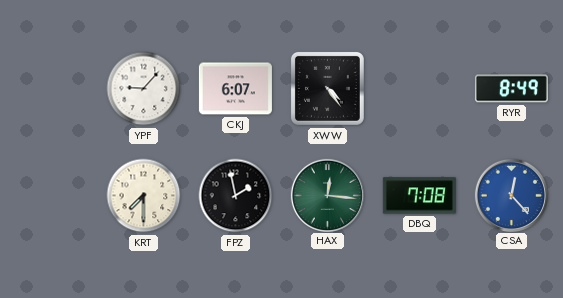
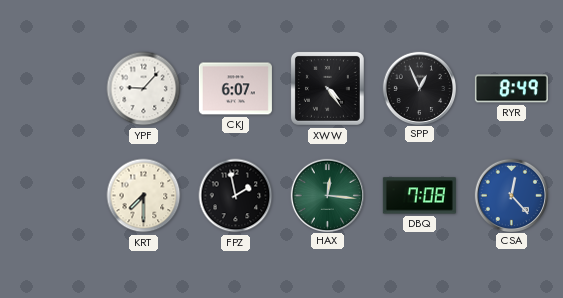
SPP: none -> 12:56 (419, 88)
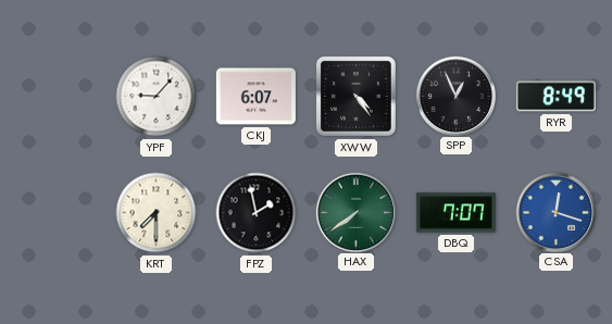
HAX: 12:16 -> 7:39 (355, 212)
DBQ: 7:08 -> 7:07 (455, 213)
CSA: 12:23 -> 12:18 (555, 212)
